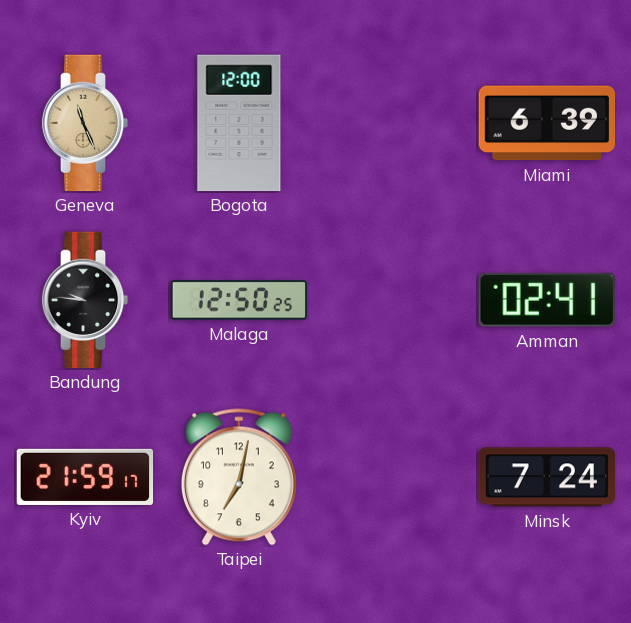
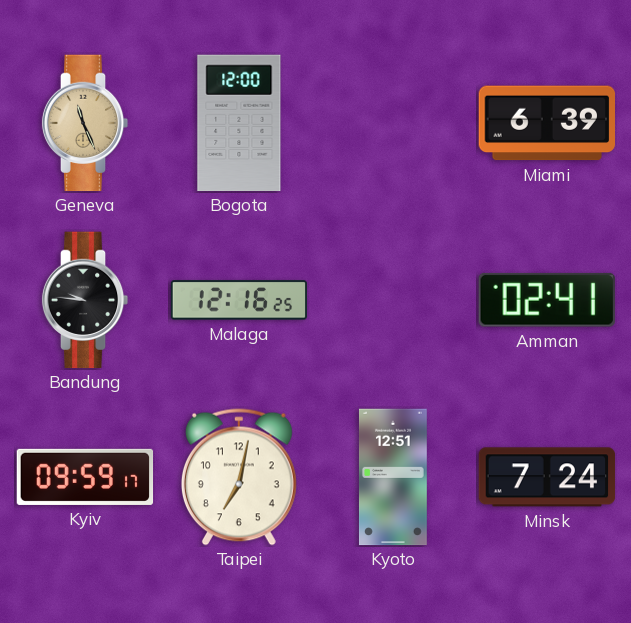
Malaga: 12:50 -> 12:16 (239, 300)
Kyiv: 21:59 -> 09:59 (85, 477)
Kyoto: none -> 12:51 (393, 477)
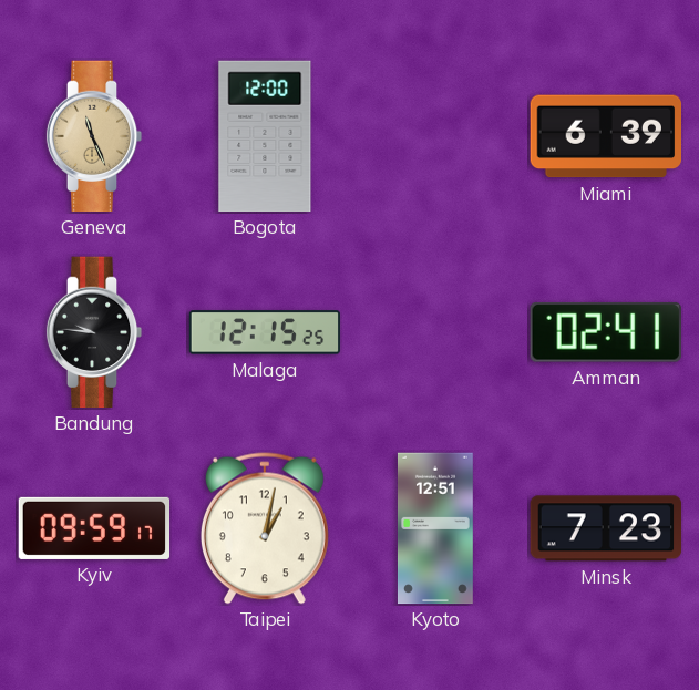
Malaga: 12:16 -> 12:15 (265, 332)
Taipei: 7:02 -> 1:02 (265, 528)
Minsk: 7:24 -> 7:23 (606, 528)
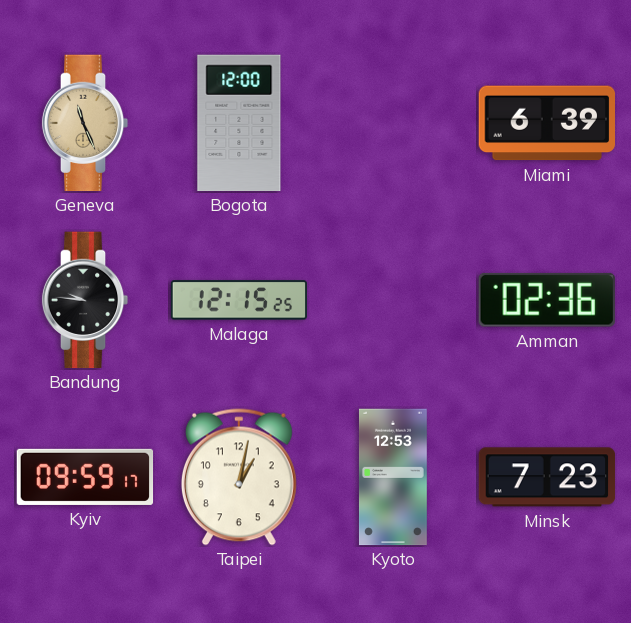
Amman: 02:41 -> 02:36 (547, 300)
Kyoto: 12:51 -> 12:53 (393, 477)
